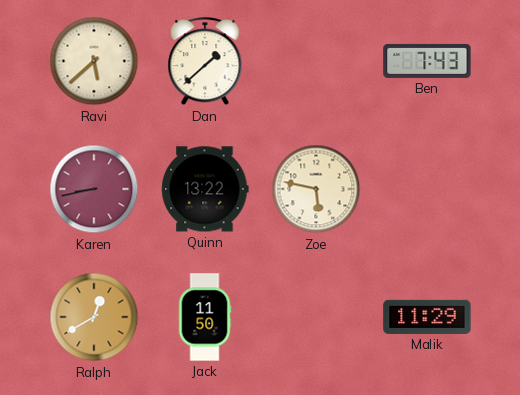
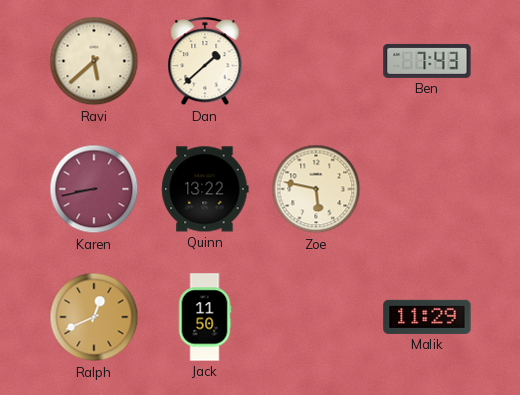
Ralph: 12:40 -> 12:41 (94, 317)
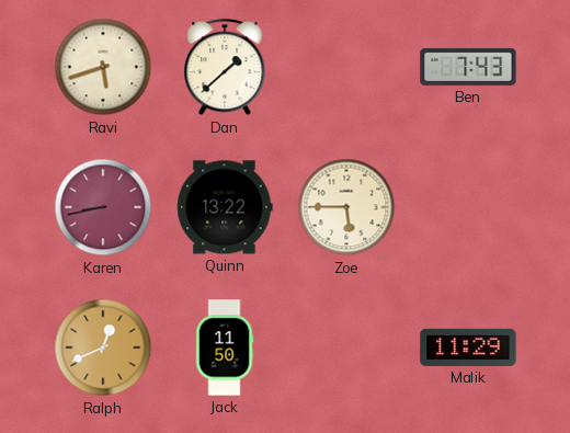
Ravi: 5:38 -> 5:42 (103, 67)
Zoe: 5:47 -> 5:45 (346, 207)
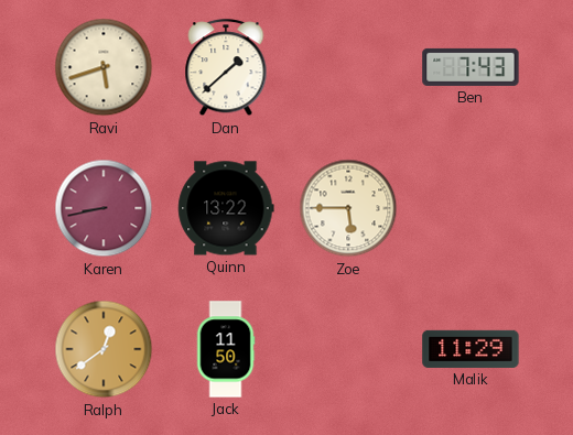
Ralph: 12:41 -> 12:39 (104, 349)
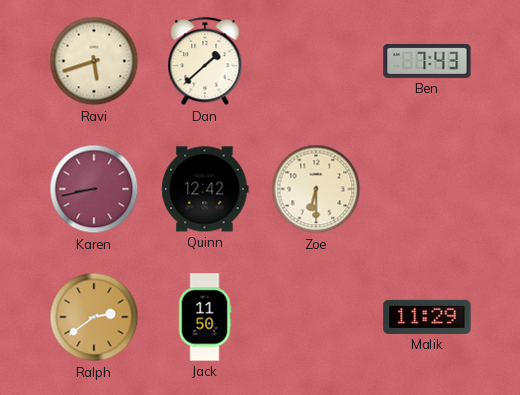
Quinn: 13:22 -> 12:42 (205, 189)
Zoe: 5:45 -> 6:30 (316, 189)
Ralph: 12:39 -> 2:39 (94, 317)
